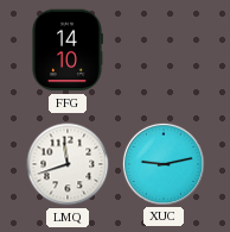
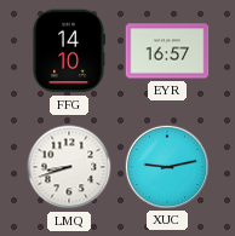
EYR: none -> 16:57 (167, 51)
LMQ: 11:42 -> 8:42 (69, 167)
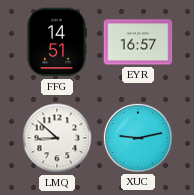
FFG: 14:10 -> 14:51 (56, 42)
LMQ: 8:42 -> 8:52 (57, 138)
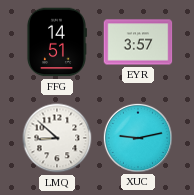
EYR: 16:57 -> 3:57 (138, 42)
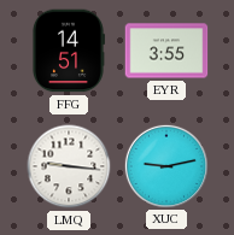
EYR: 3:57 -> 3:55 (166, 51)
LMQ: 8:52 -> 9:16 (69, 166)
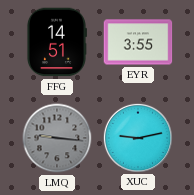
LMQ dial: white -> grey (57, 138)
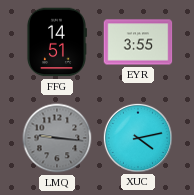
XUC: 9:13 -> 4:13 (137, 137)
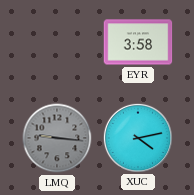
FFG: 14:51 -> none (56, 42)
EYR: 3:55 -> 3:58 (138, 42)
